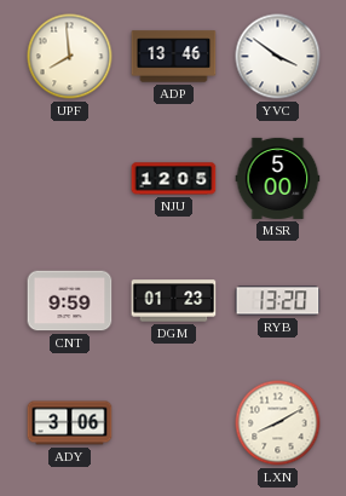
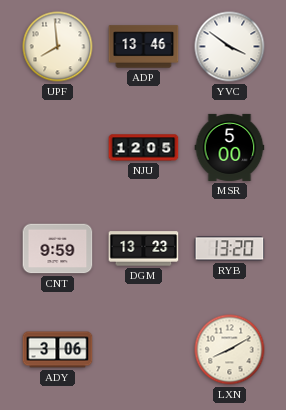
DGM: 01:23 -> 13:23 (144, 249)
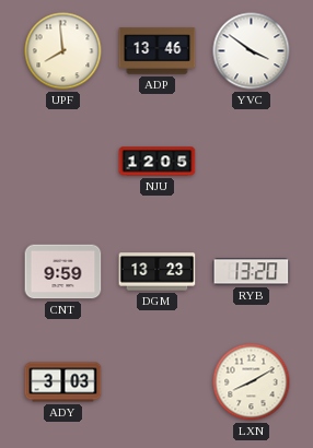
MSR: 5:00 -> none (230, 147)
ADY: 3:06 -> 3:03 (63, 382)
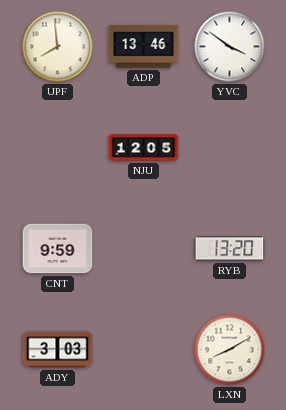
DGM: 13:23 -> none (158, 272)
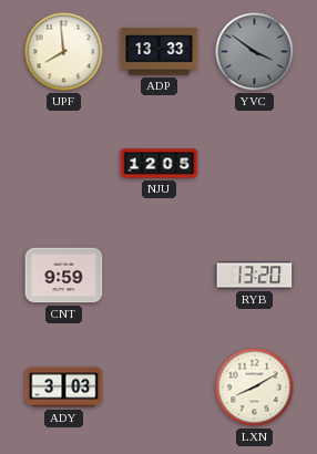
ADP: 13:46 -> 13:33 (160, 52)
YVC dial: white -> grey (255, 52)
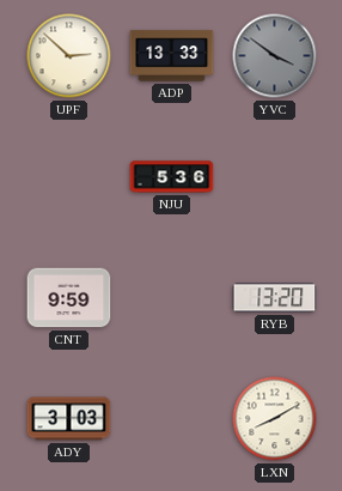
UPF: 7:59 -> 2:52 (69, 56)
NJU: 12:05 -> 5:36 (172, 177)
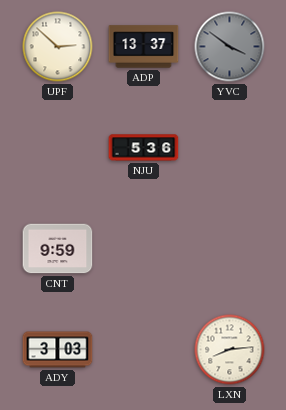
ADP: 13:33 -> 13:37 (144, 47)
RYB: 13:20 -> none (275, 298)
LXN: 8:10 -> 8:14 (230, 350)
